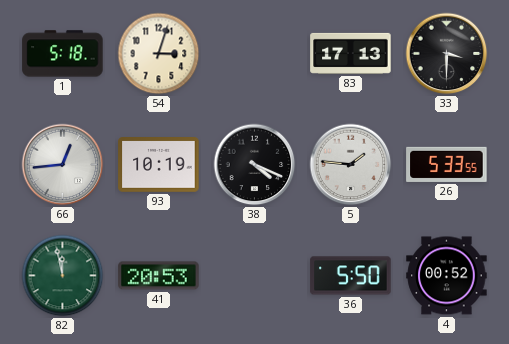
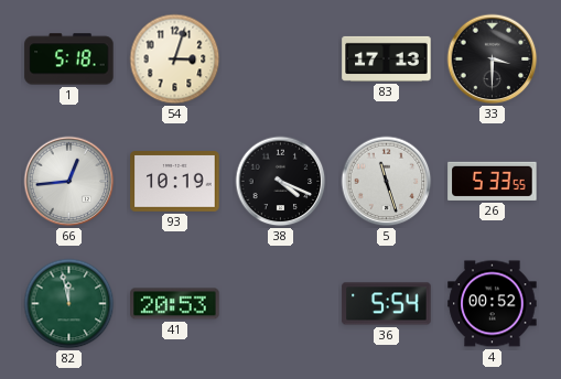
5: 1:46 -> 11:27 (387, 182)
36: 5:50 -> 5:54 (387, 304)
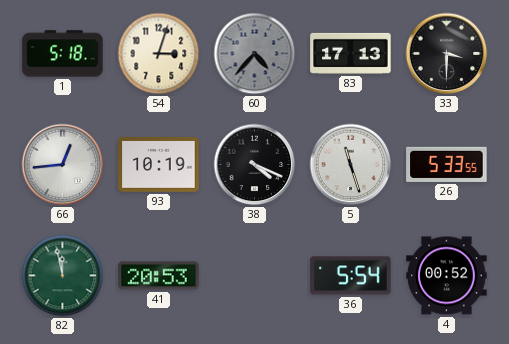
60: none -> 4:37 (255, 54)
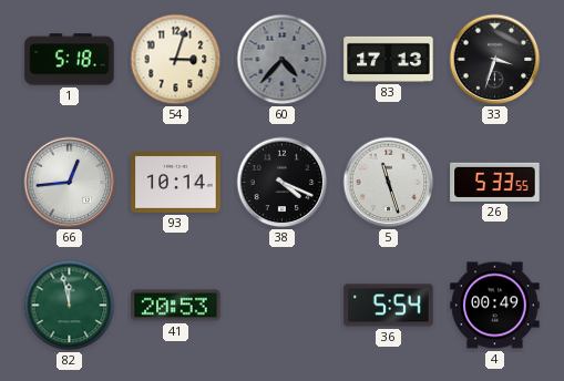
33: 3:30 -> 3:33 (495, 60)
93: 10:19 -> 10:14 (176, 183)
4: 00:52 -> 00:49 (495, 306)
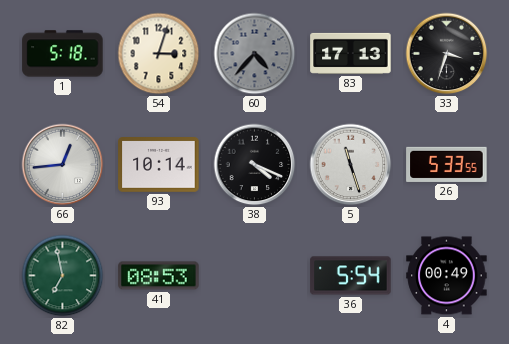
82: 11:58 -> 6:58 (63, 276)
41: 20:53 -> 08:53 (159, 276)
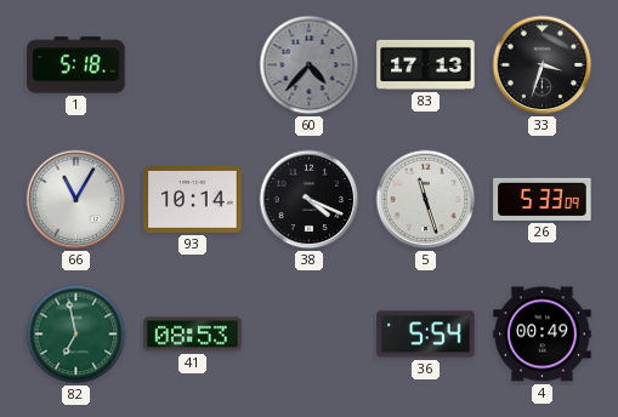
54: 3:03 -> none (159, 54)
66: 12:44 -> 11:05 (76, 200)
26: 5:33:55 -> 5:33:09 (543, 199)
